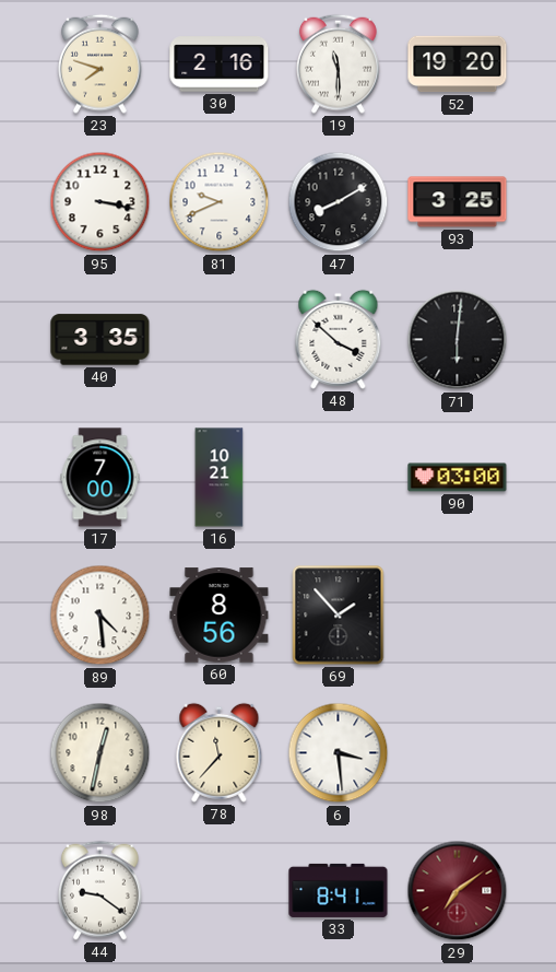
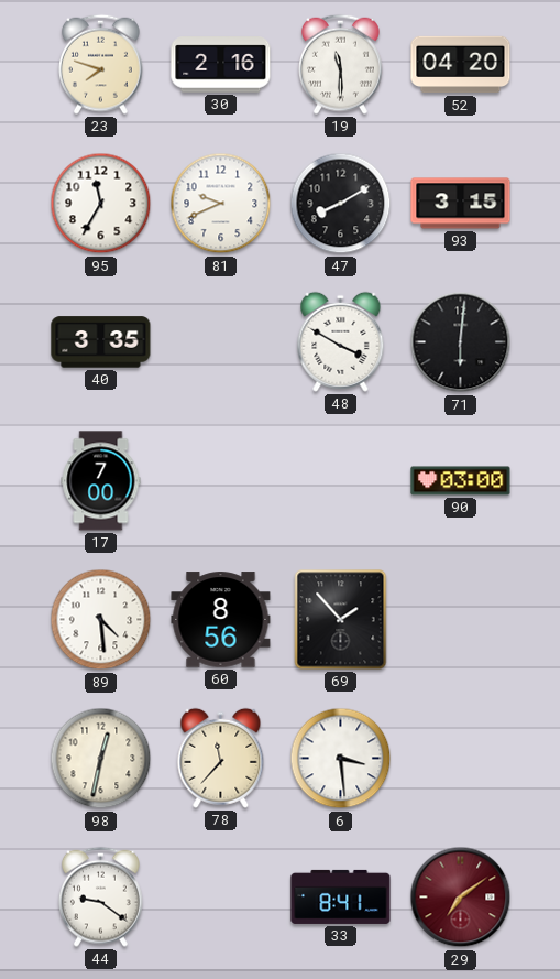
52: 19:20 -> 04:20 (461, 65)
95: 3:17 -> 11:35 (101, 204)
93: 3:25 -> 3:15 (461, 204)
48: 3:52 -> 3:50 (341, 341)
16: 10:21 -> none (220, 478)
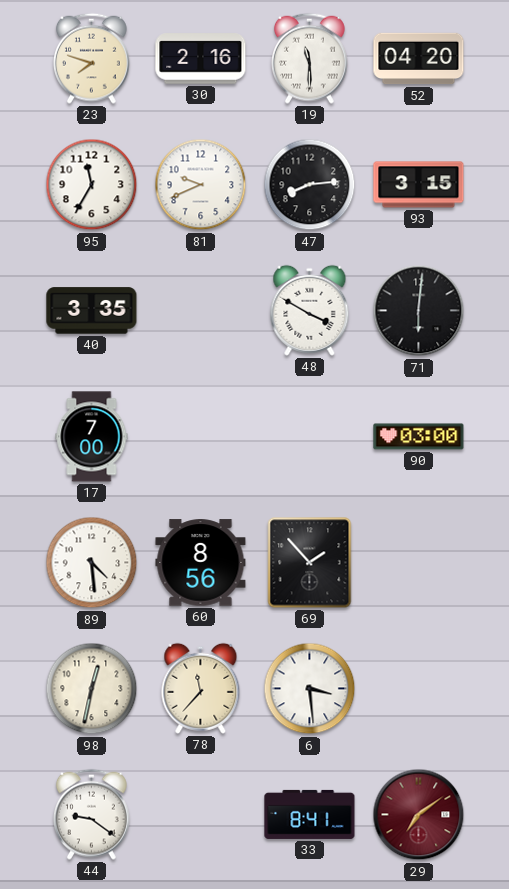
47: 8:10 -> 8:14 (310, 185)
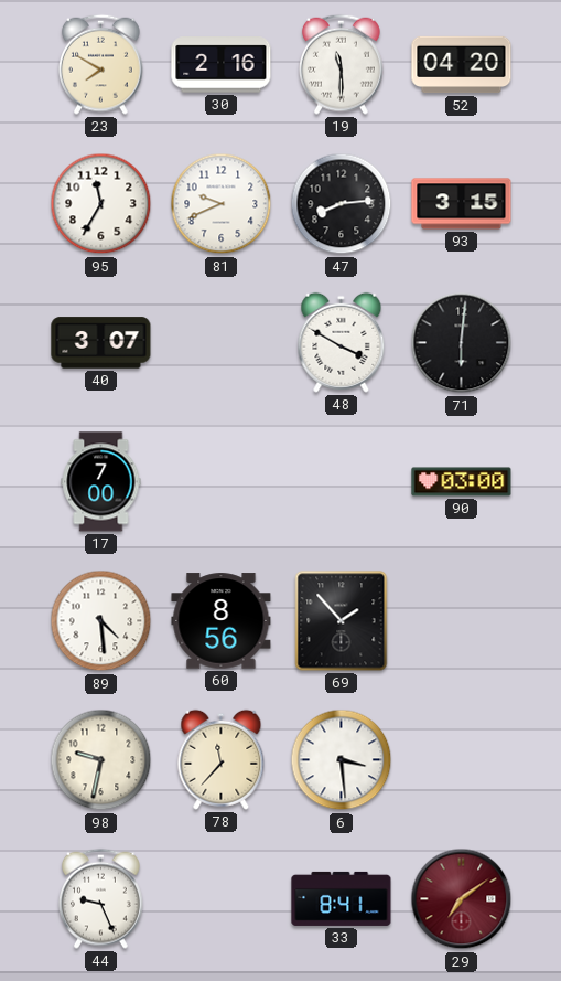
23: 7:48 -> 7:50 (100, 64)
40: 3:35 -> 3:07 (101, 343)
98: 12:32 -> 9:32 (101, 760)
44: 9:21 -> 9:26 (100, 898)
